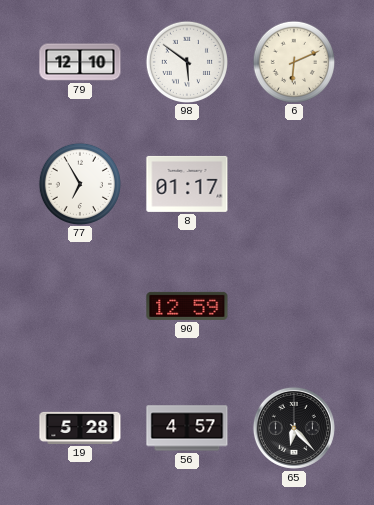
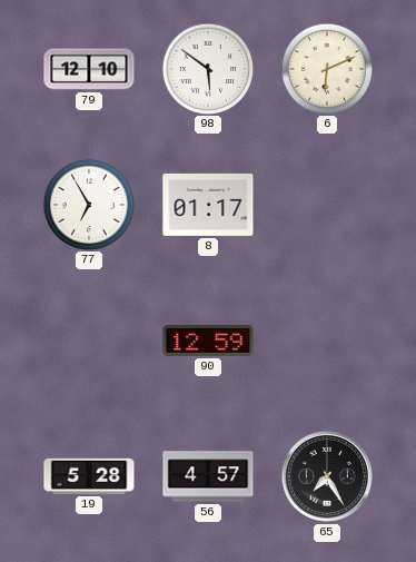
65: 6:23 -> 7:25 (327, 476)
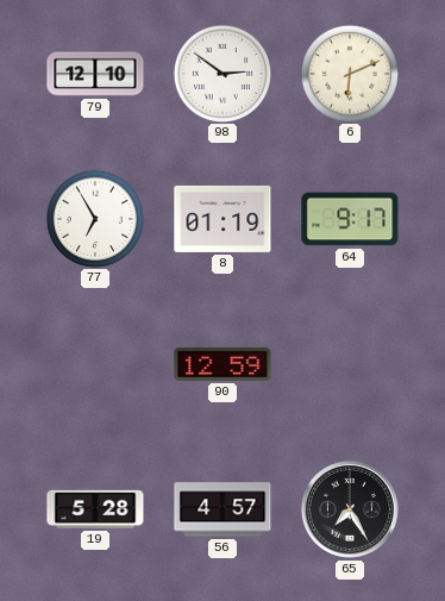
98: 5:51 -> 2:51 (221, 73)
8: 01:17 -> 01:19 (223, 219)
64: none -> 9:17 (350, 219)
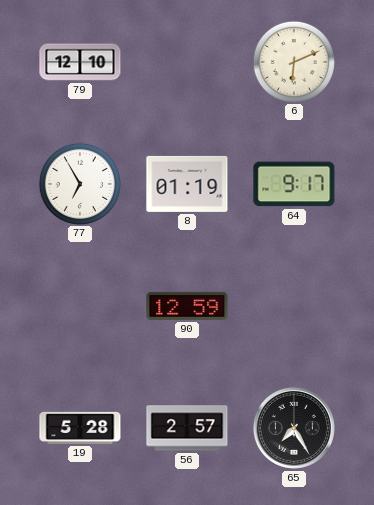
98: 2:51 -> none (221, 73)
56: 4:57 -> 2:57 (187, 428)
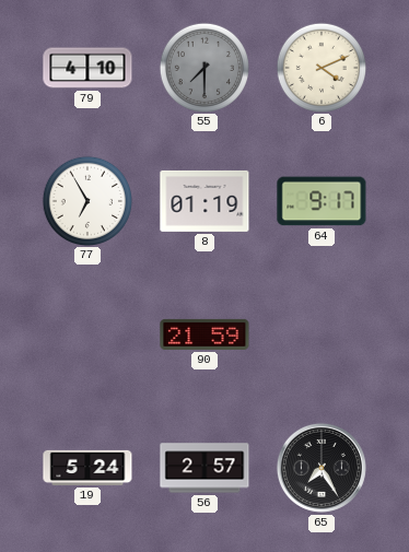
79: 12:10 -> 4:10 (87, 68)
55: none -> 7:30 (203, 67)
6: 6:11 -> 4:11 (320, 67)
90: 12:59 -> 21:59 (204, 334)
19: 5:28 -> 5:24 (87, 468)
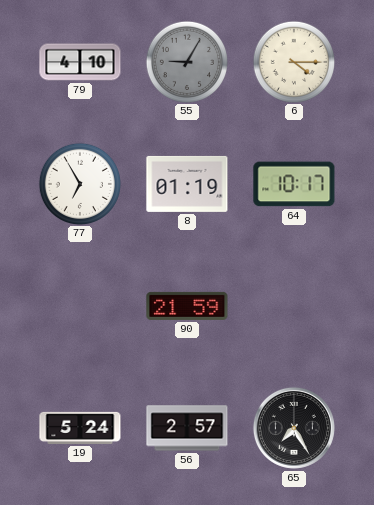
55: 7:30 -> 9:05 (186, 61)
6: 4:11 -> 4:15 (293, 61)
64: 9:17 -> 10:17 (294, 184)
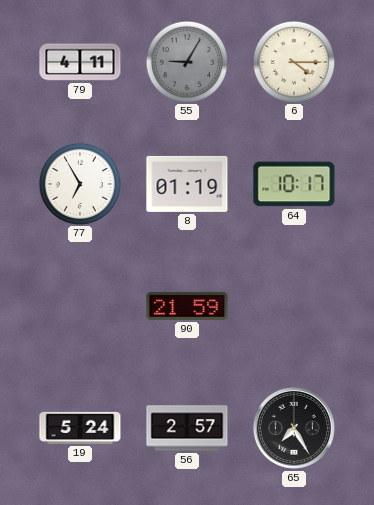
79: 4:10 -> 4:11 (80, 62)
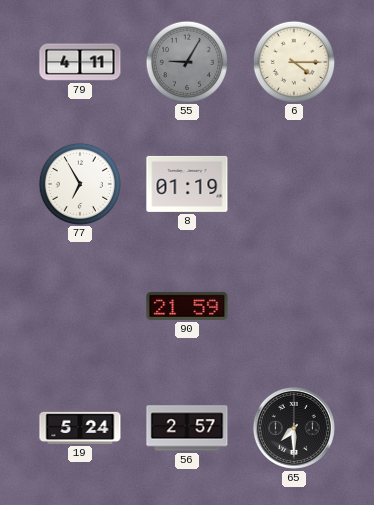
64: 10:17 -> none (294, 184)
65: 7:25 -> 7:30 (294, 428)
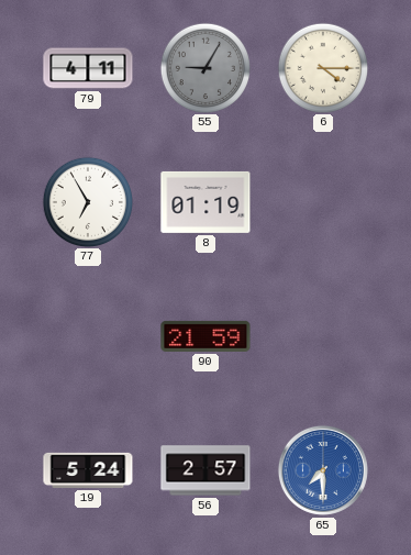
65 dial: black -> blue (323, 470)
